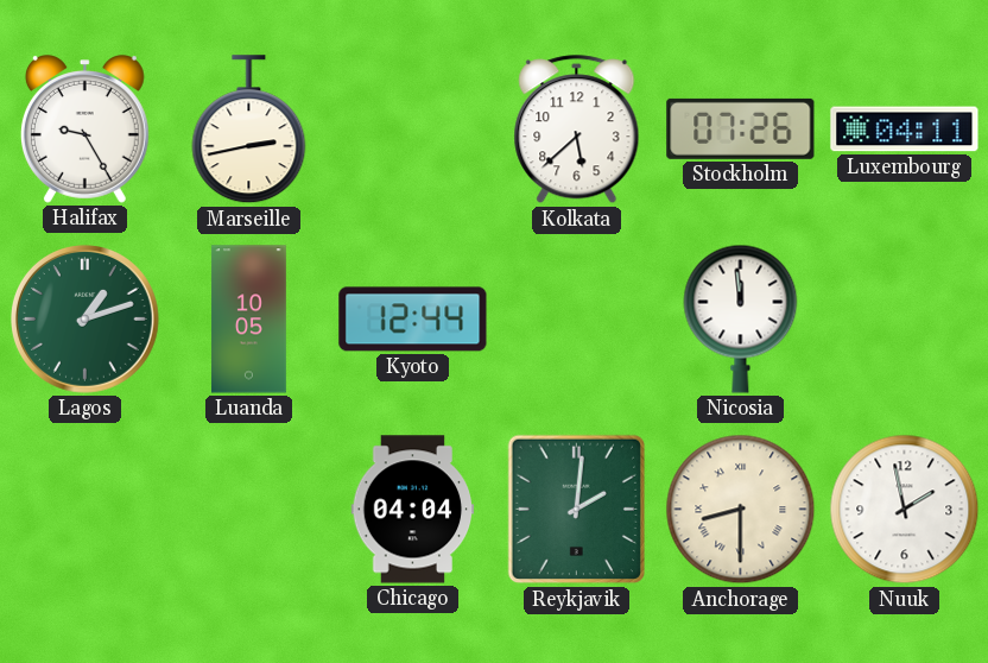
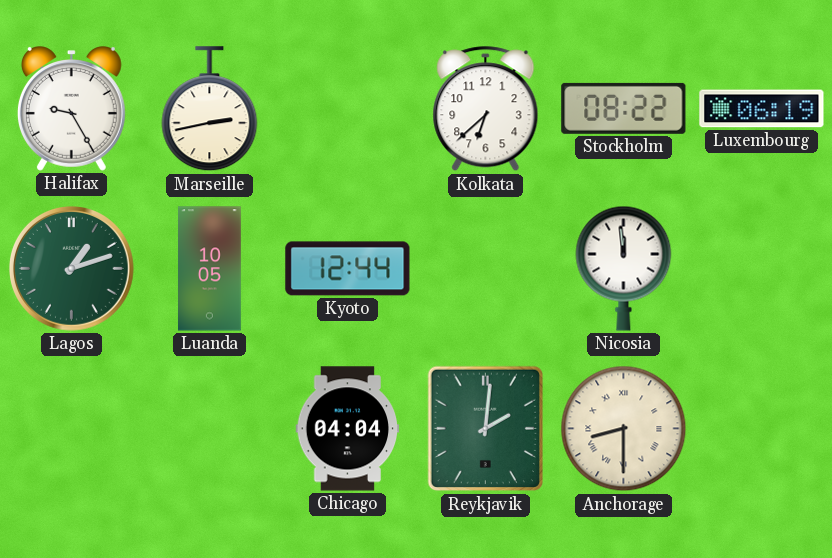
Kolkata: 5:38 -> 6:38 (486, 109)
Stockholm: 07:26 -> 08:22 (624, 108)
Luxembourg: 04:11 -> 06:19 (762, 109)
Nuuk: 1:58 -> none (905, 510)
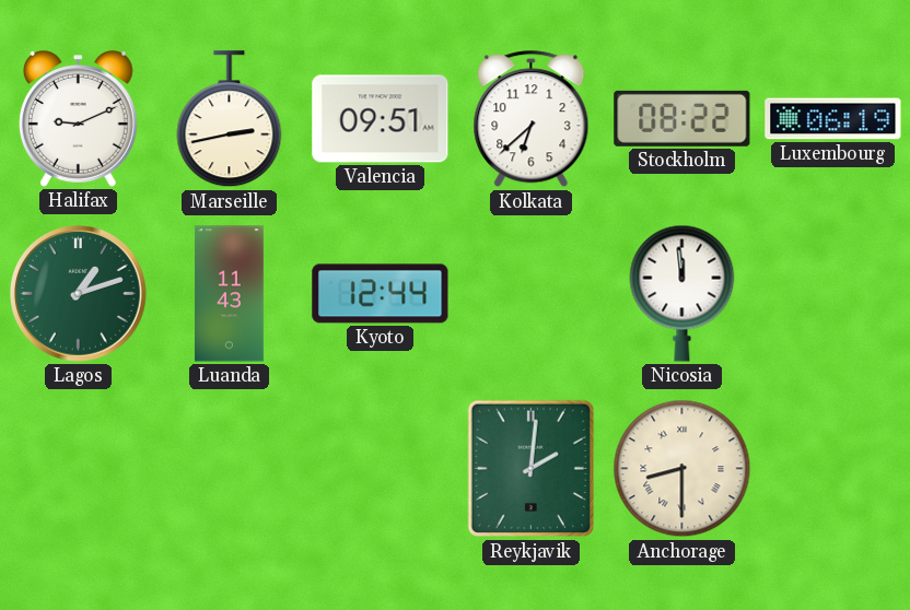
Halifax: 9:25 -> 9:11 (78, 119)
Valencia: none -> 09:51 (381, 119)
Luanda: 10:05 -> 11:43 (229, 294)
Chicago: 04:04 -> none (348, 429)
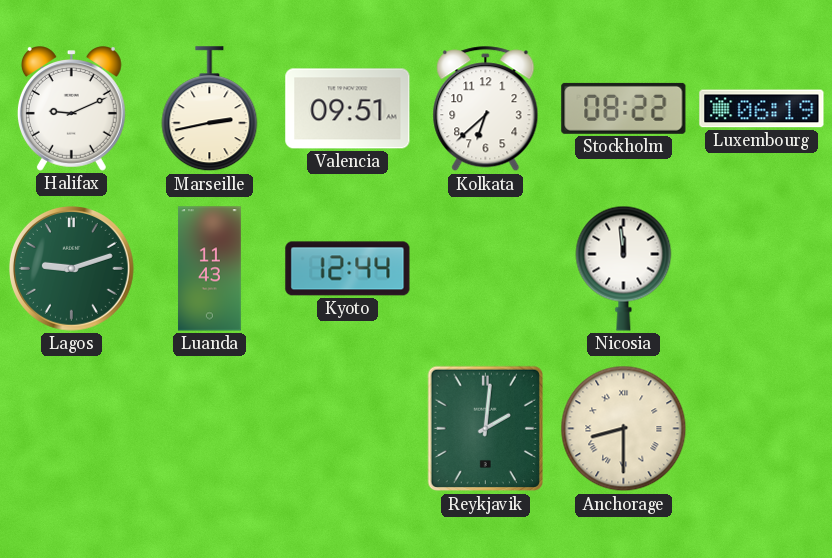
Lagos: 1:12 -> 9:12 (72, 269)
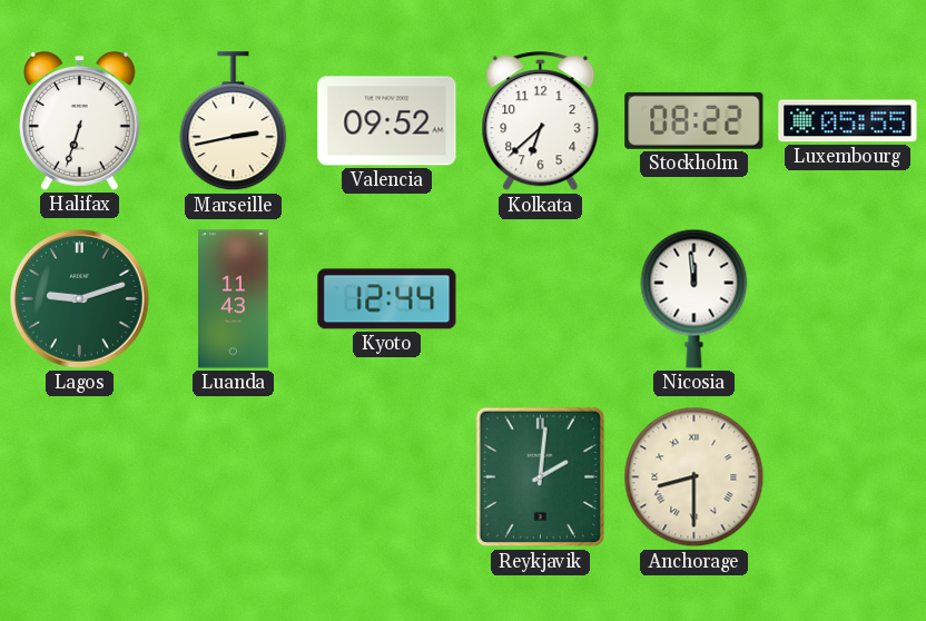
Halifax: 9:11 -> 6:33 (79, 121)
Valencia: 09:51 -> 09:52 (387, 121)
Luxembourg: 06:19 -> 05:55 (848, 121)
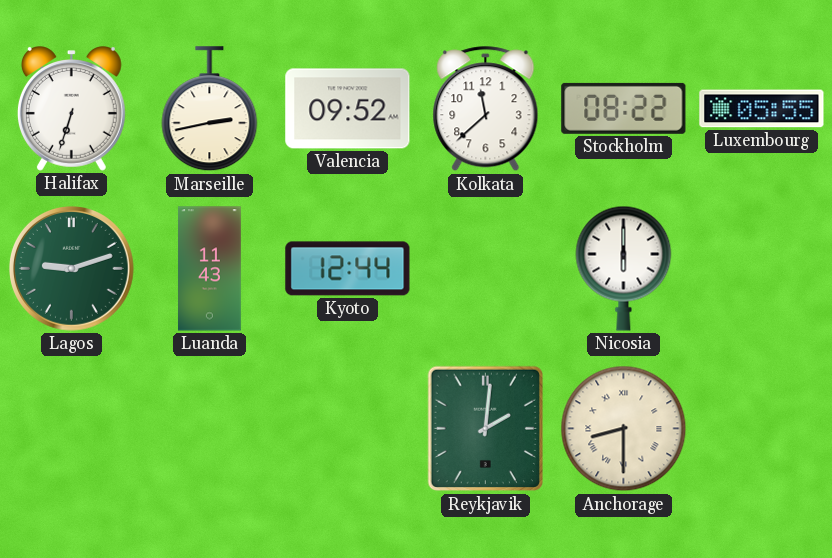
Kolkata: 6:38 -> 11:38 (486, 109)
Nicosia: 11:59 -> 6:00 (624, 268)
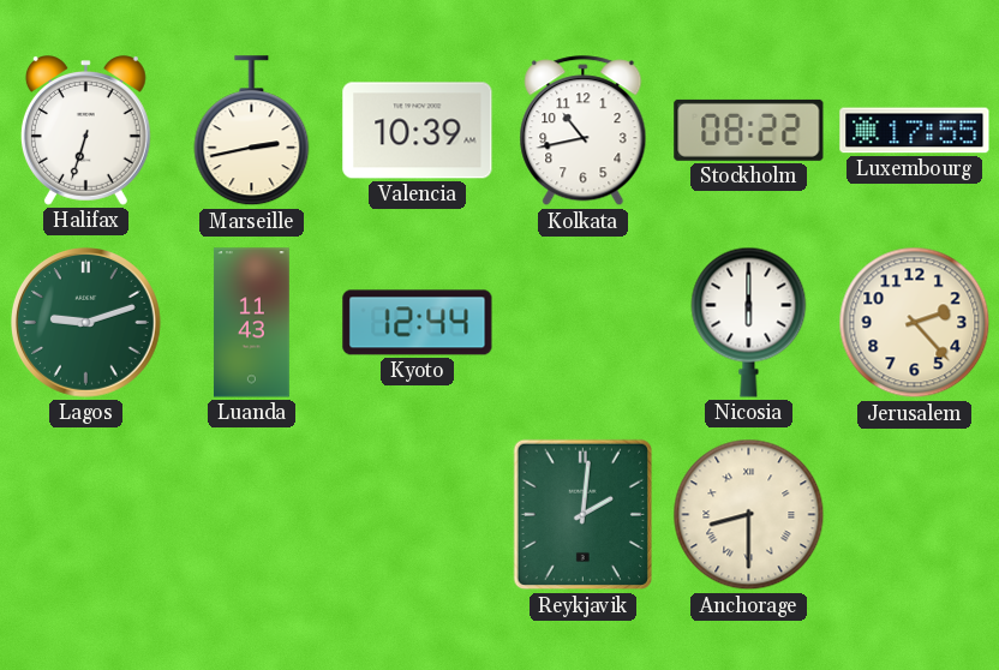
Valencia: 09:52 -> 10:39 (418, 131)
Kolkata: 11:38 -> 10:43 (584, 131)
Luxembourg: 05:55 -> 17:55 (915, 131)
Jerusalem: none -> 2:23 (915, 323)
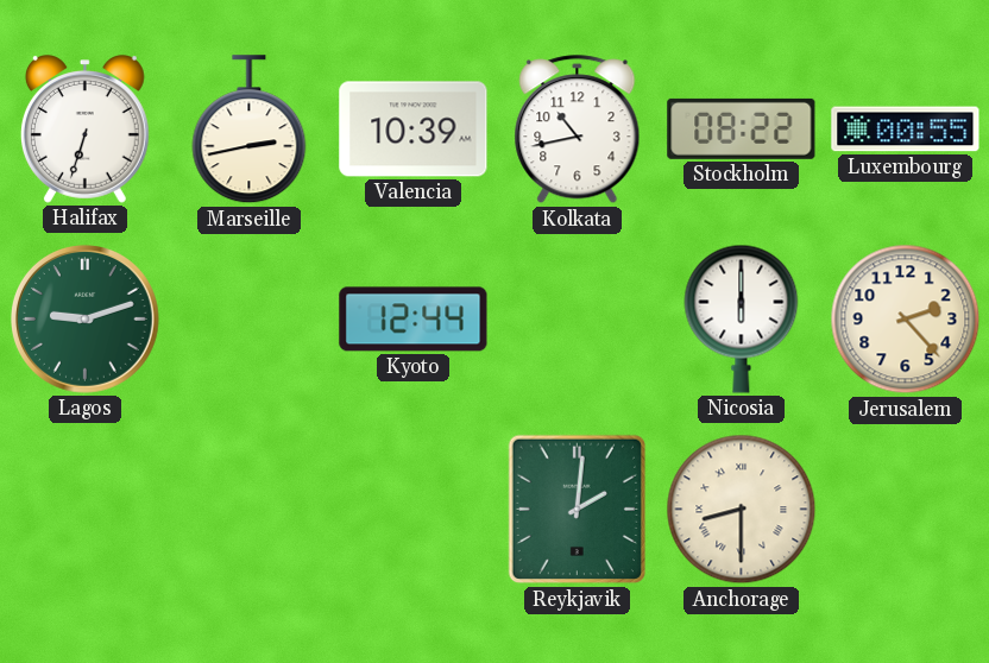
Luxembourg: 17:55 -> 00:55 (906, 130)
Luanda: 11:43 -> none (251, 323)
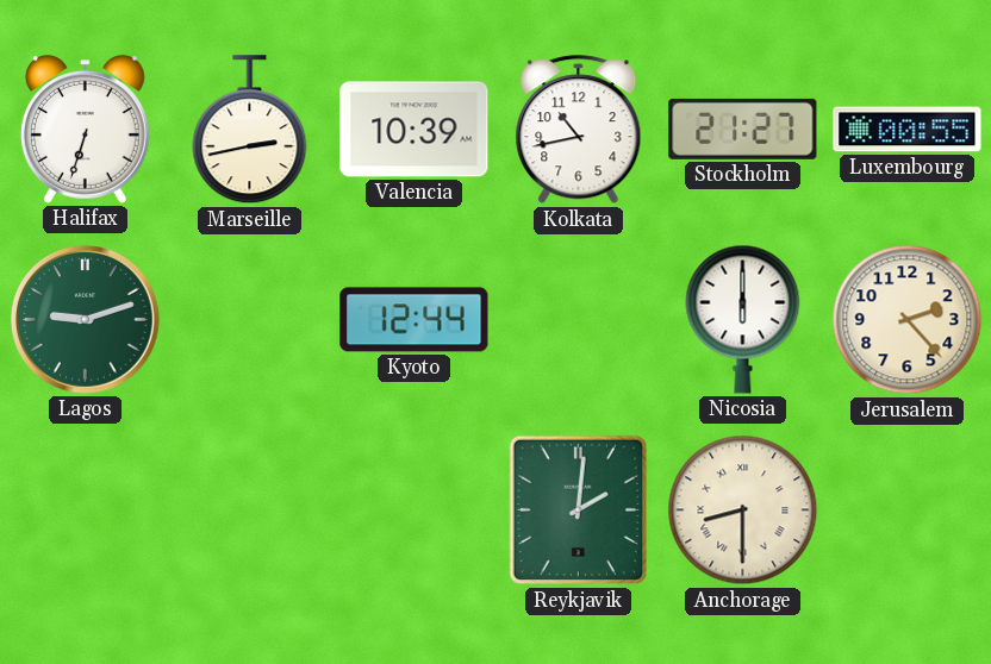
Stockholm: 08:22 -> 21:27 (743, 129)
